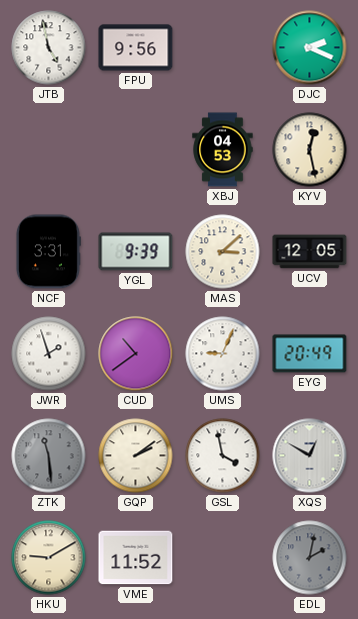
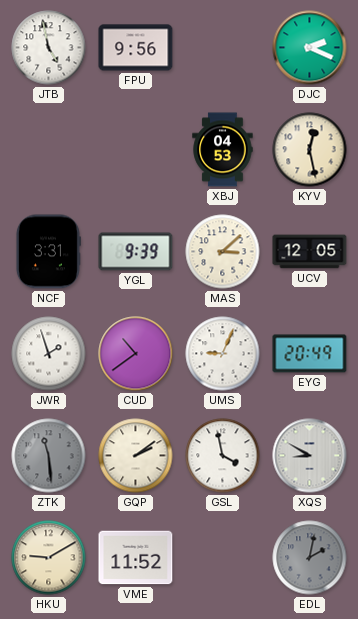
XQS: 12:50 -> 8:50 (310, 456)
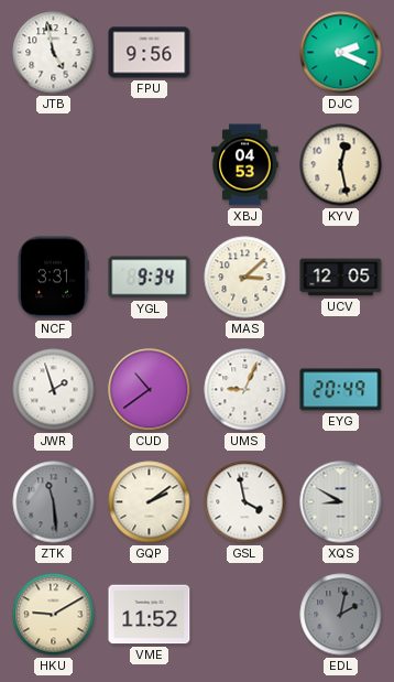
YGL: 9:39 -> 9:34 (150, 278)
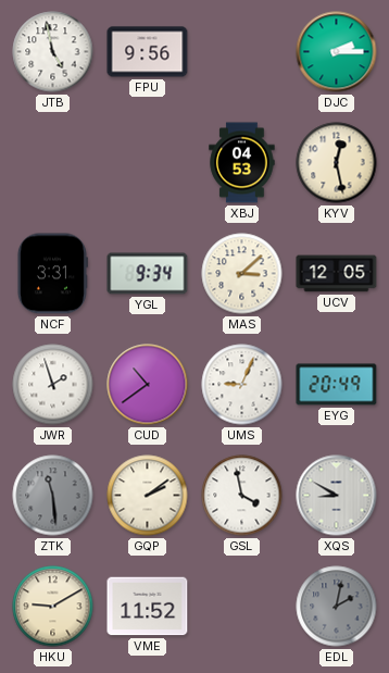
DJC: 2:19 -> 2:15 (337, 52)
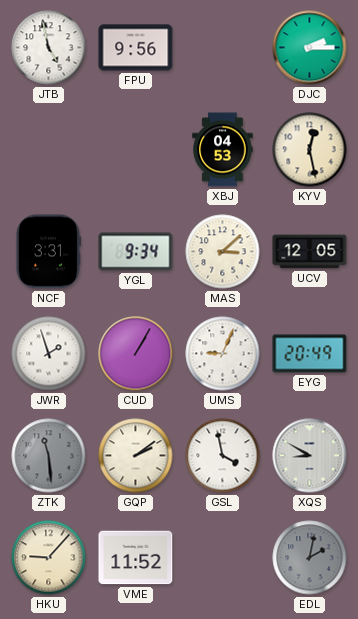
CUD: 10:39 -> 1:05 (136, 354)
HKU: 9:10 -> 9:07 (49, 558)
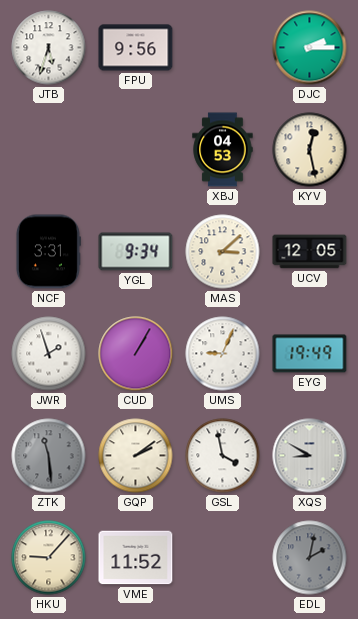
JTB: 4:58 -> 5:33 (49, 48)
EYG: 20:49 -> 19:49 (310, 354)
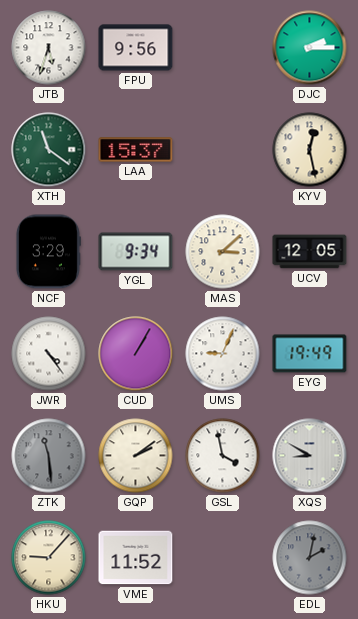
XTH: none -> 11:21 (49, 150)
LAA: none -> 15:37 (136, 150)
XBJ: 04:53 -> none (223, 150)
NCF: 3:31 -> 3:29 (48, 252)
JWR: 1:57 -> 4:24 (49, 354)
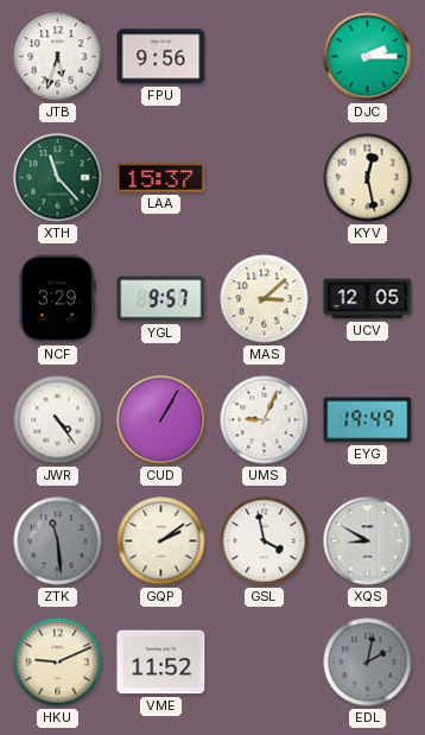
XTH: 11:21 -> 11:23 (58, 178)
YGL: 9:34 -> 9:57 (161, 299)
HKU: 9:07 -> 9:11 (58, 663)
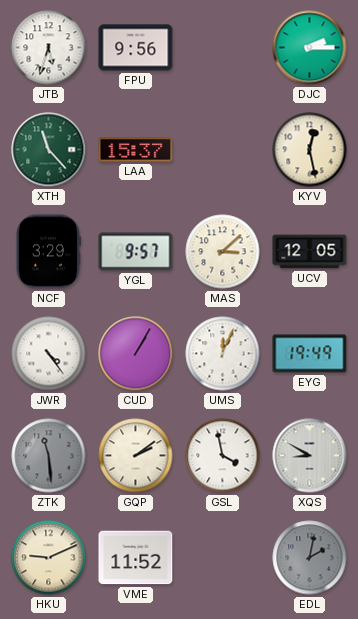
UMS: 9:04 -> 12:04 (223, 354)
